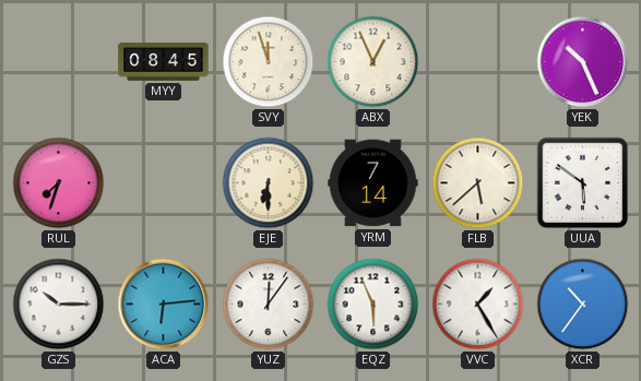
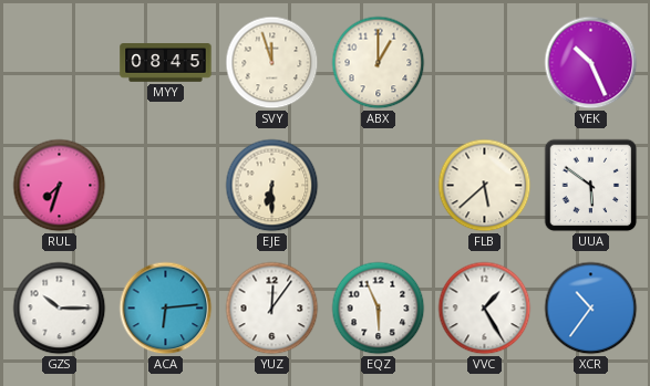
ABX: 12:56 -> 1:00 (379, 63)
YRM: 7:14 -> none (373, 183)
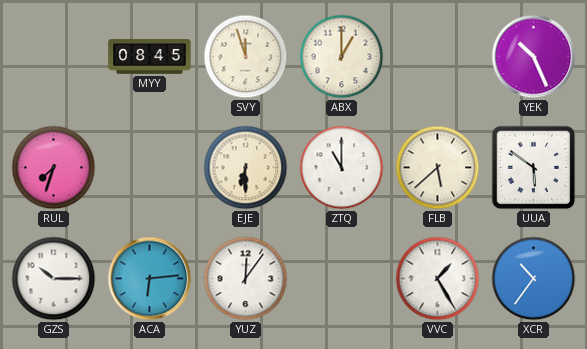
ZTQ: none -> 11:00 (342, 168)
EQZ: 5:56 -> none (379, 309)
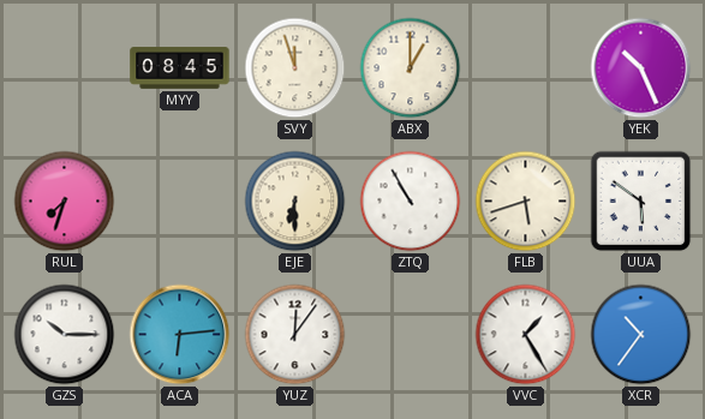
ZTQ: 11:00 -> 10:55 (411, 202)
FLB: 5:38 -> 5:42 (526, 202)
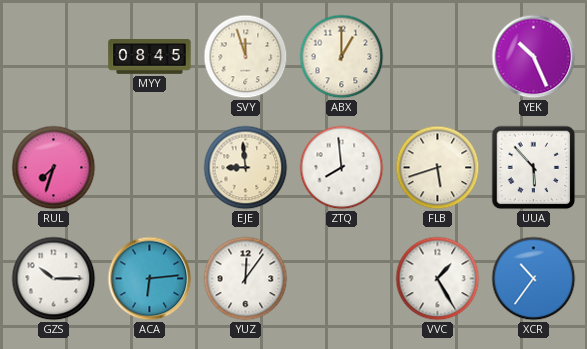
EJE: 6:30 -> 8:59 (246, 168)
ZTQ: 10:55 -> 7:59 (342, 168)
UUA: 5:51 -> 5:53 (534, 168)
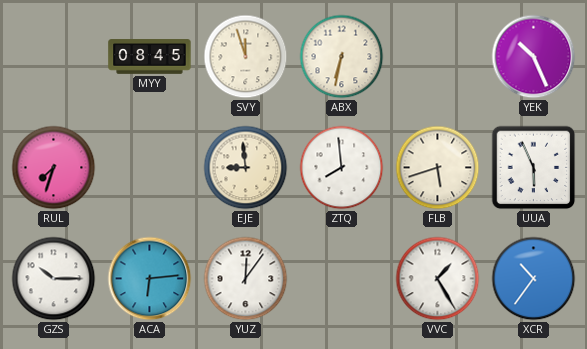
ABX: 1:00 -> 6:32 (342, 57)
UUA: 5:53 -> 5:56 (534, 168)
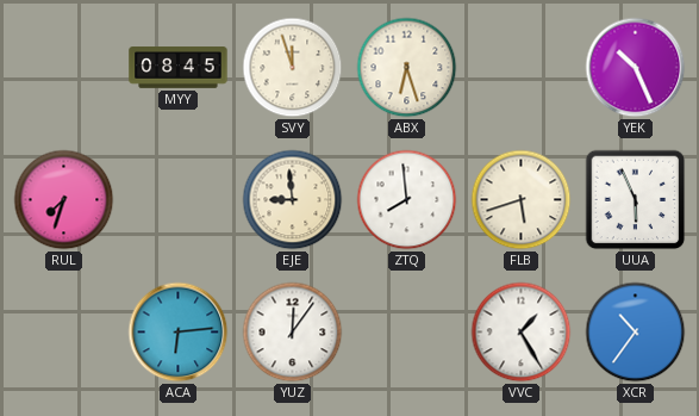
ABX: 6:32 -> 6:27 (407, 68)
GZS: 10:15 -> none (54, 279)
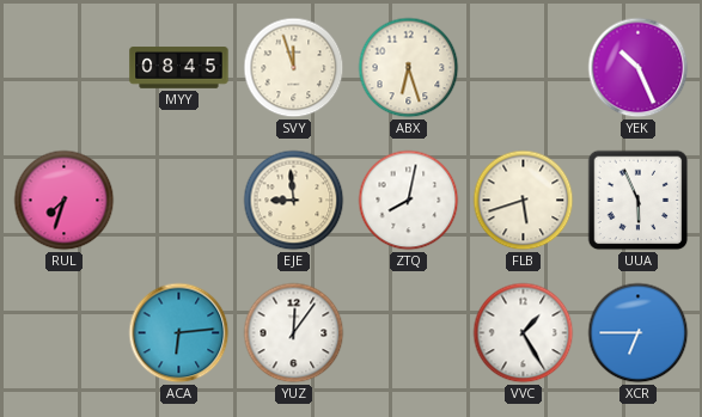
ZTQ: 7:59 -> 8:02 (409, 201)
XCR: 10:36 -> 6:45 (639, 333)
